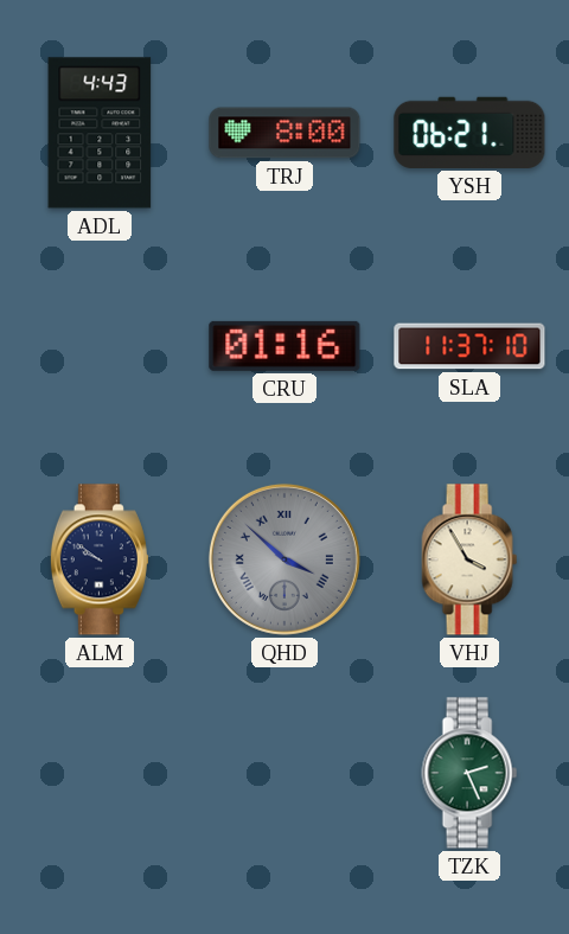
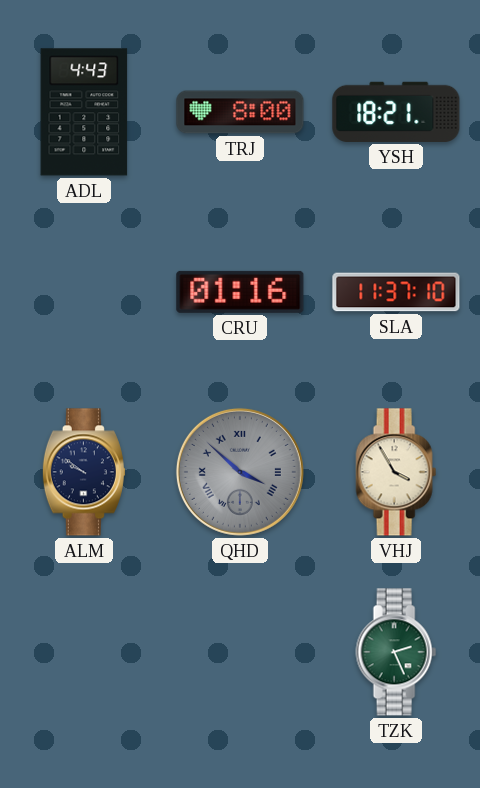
YSH: 06:21 -> 18:21 (396, 112)
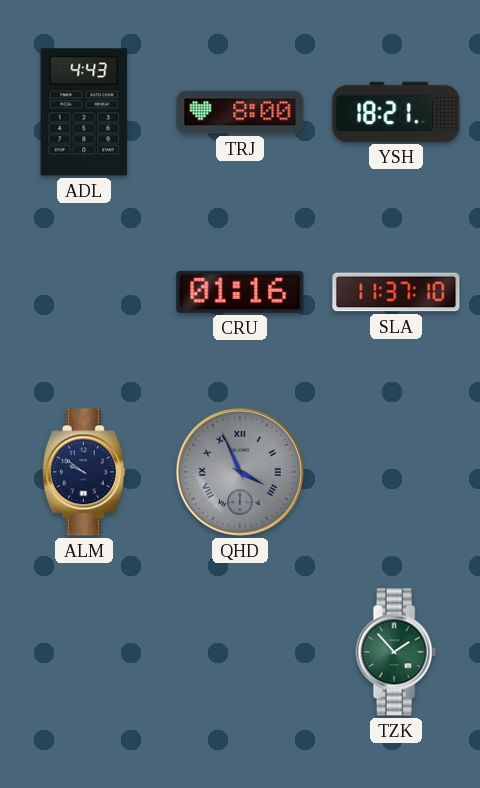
QHD: 3:52 -> 3:56 (240, 472)
VHJ: 3:55 -> none (396, 472)
TZK: 2:26 -> 1:53 (396, 652)
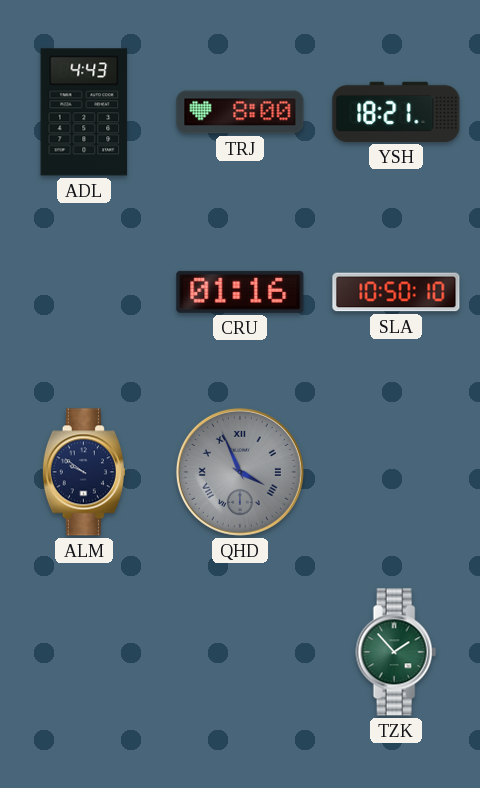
SLA: 11:37 -> 10:50 (396, 292)
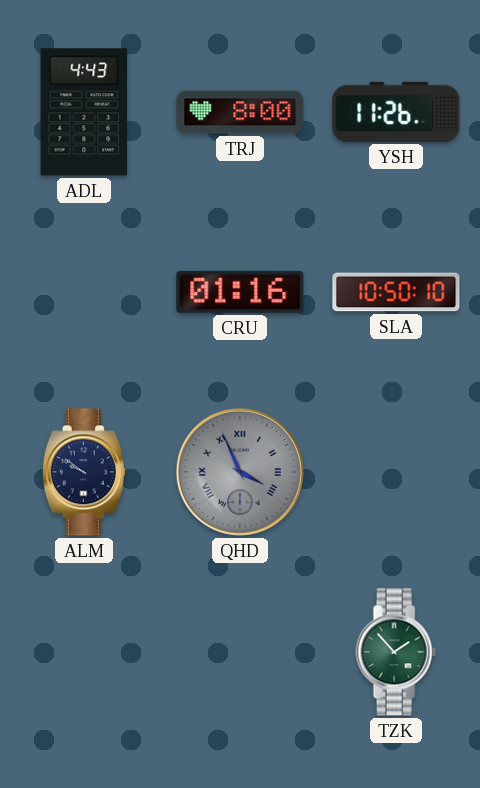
YSH: 18:21 -> 11:26 (396, 112)
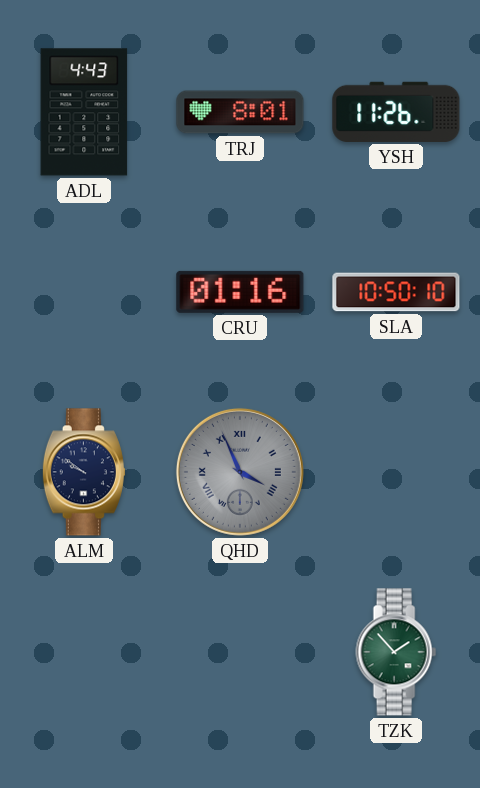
TRJ: 8:00 -> 8:01 (240, 112)
